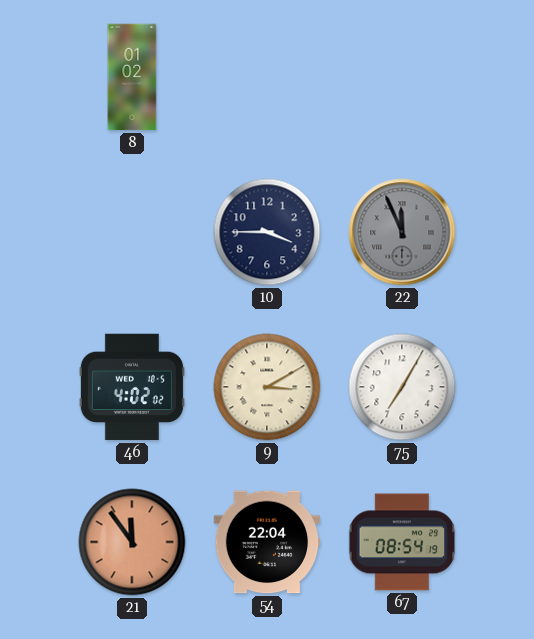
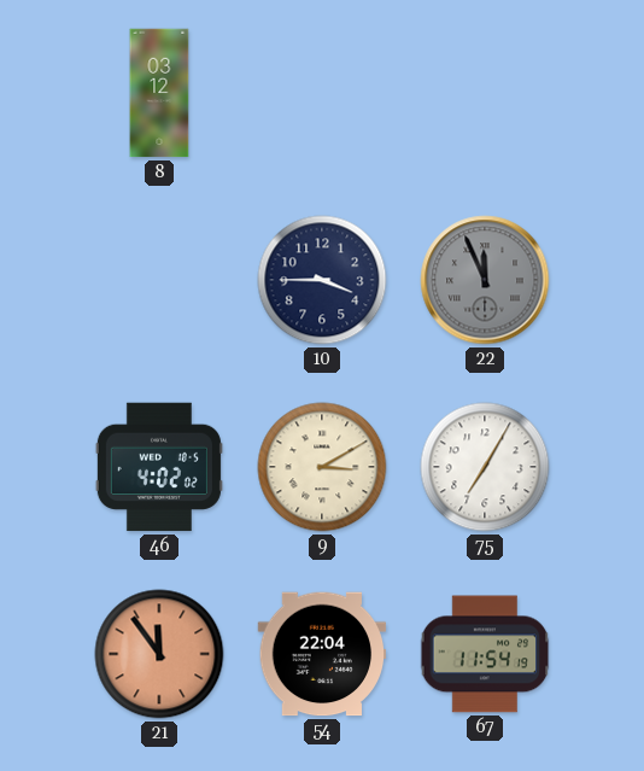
8: 01:02 -> 03:12 (159, 93)
67: 08:54 -> 11:54 (485, 654)
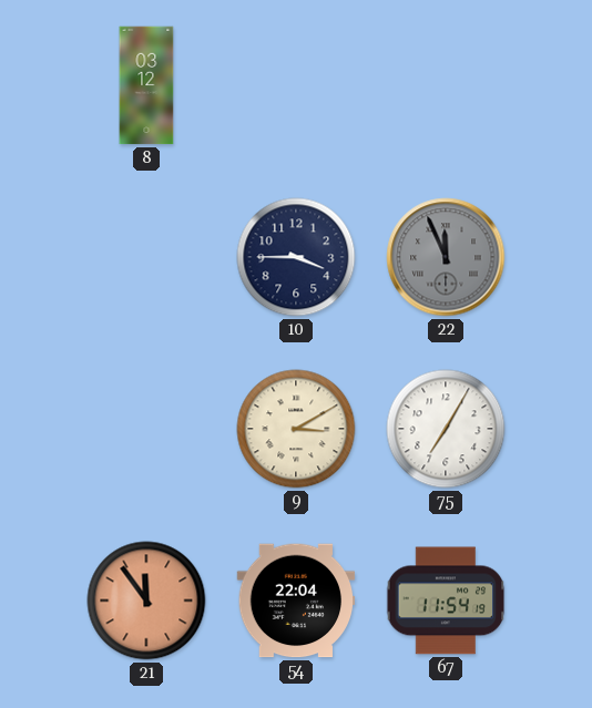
46: 4:02 -> none (159, 467)
